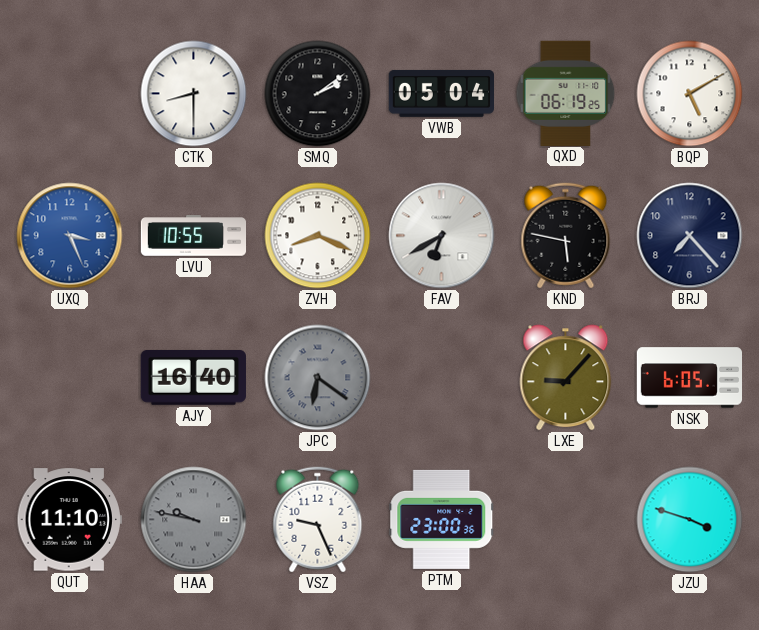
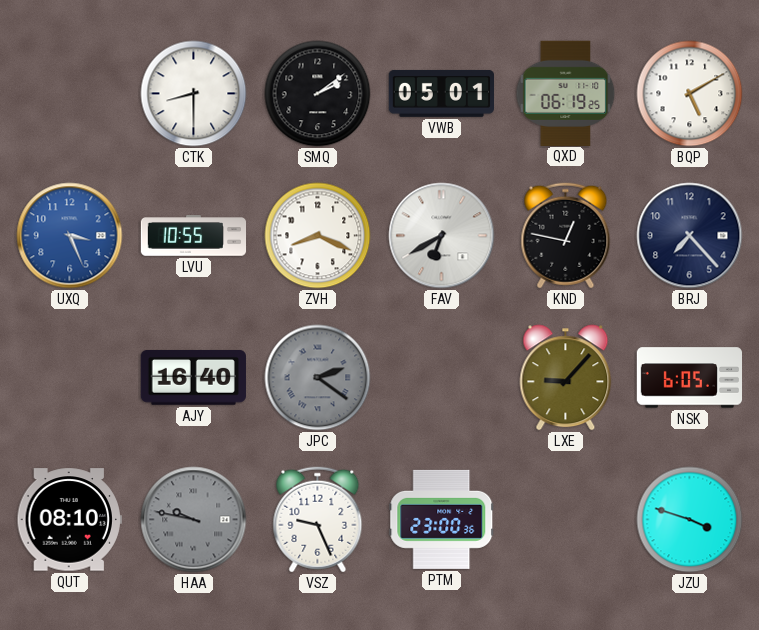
VWB: 05:04 -> 05:01 (441, 93)
KND: 5:47 -> 12:47 (566, 236)
JPC: 6:21 -> 2:21 (318, 378)
QUT: 11:10 -> 08:10 (69, 520)
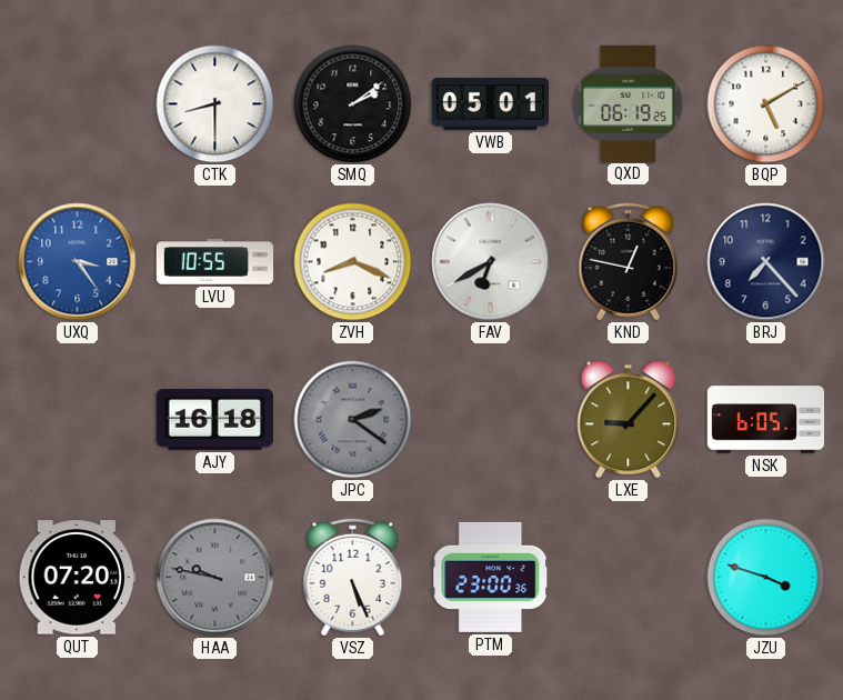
UXQ: 3:26 -> 3:24 (78, 262)
AJY: 16:40 -> 16:18 (214, 420)
QUT: 08:10 -> 07:20 (77, 578)
VSZ: 9:26 -> 5:26 (353, 578)
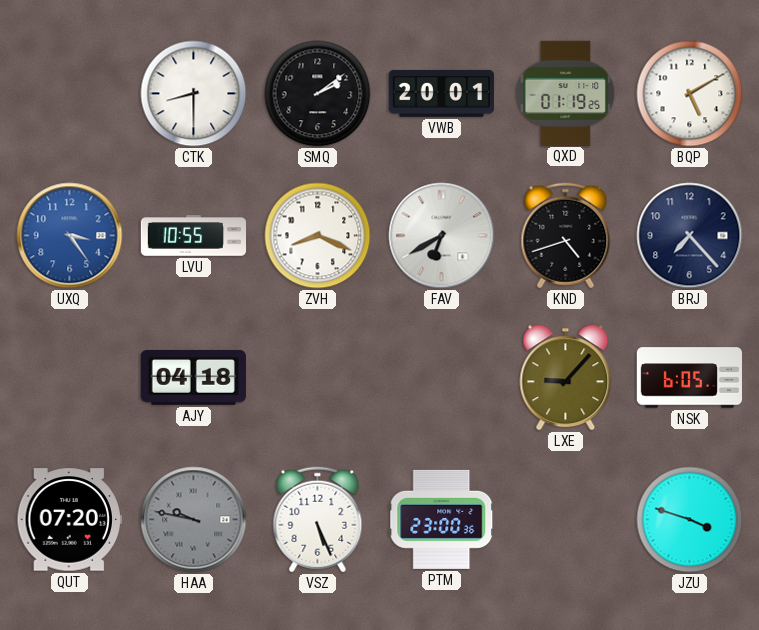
VWB: 05:01 -> 20:01 (441, 93)
QXD: 06:19 -> 01:19 (566, 93)
KND: 12:47 -> 4:42 (566, 236)
AJY: 16:18 -> 04:18 (193, 378)
JPC: 2:21 -> none (353, 420)
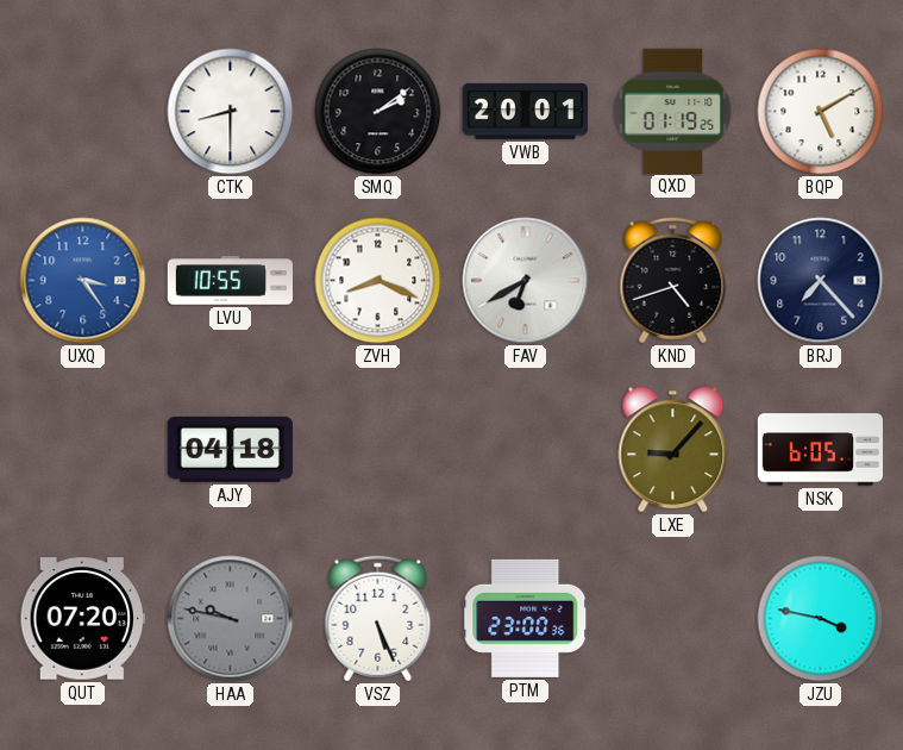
JZU: 3:48 -> 3:47 (821, 619)
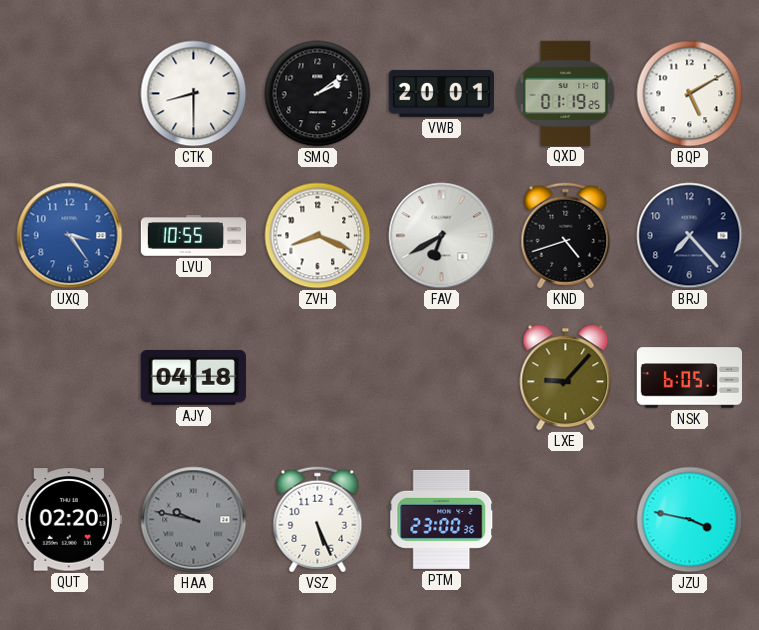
QUT: 07:20 -> 02:20 (69, 520)
